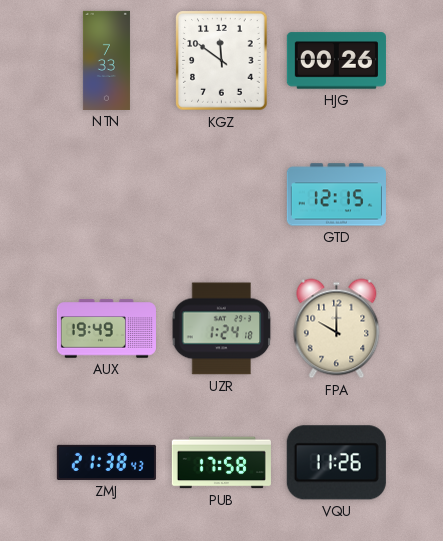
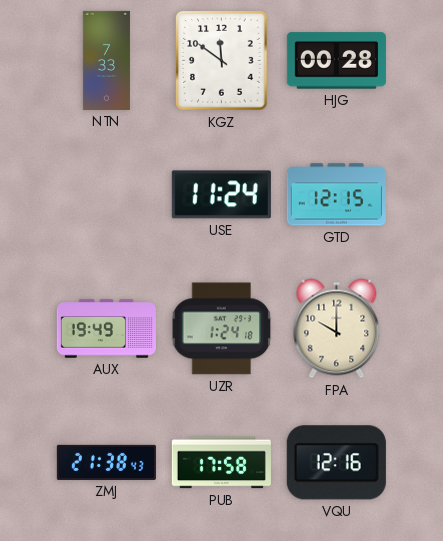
HJG: 00:26 -> 00:28 (336, 61)
USE: none -> 11:24 (221, 195)
VQU: 11:26 -> 12:16 (336, 463)
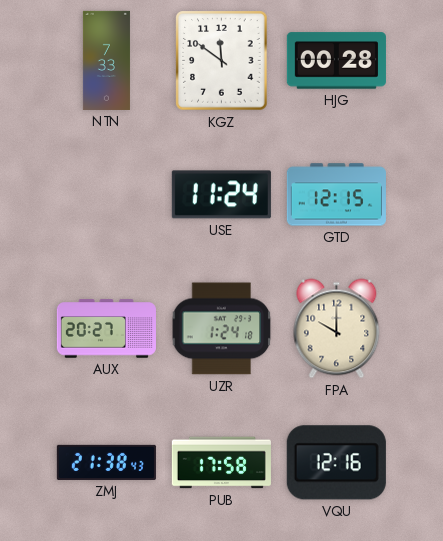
AUX: 19:49 -> 20:27 (106, 329)
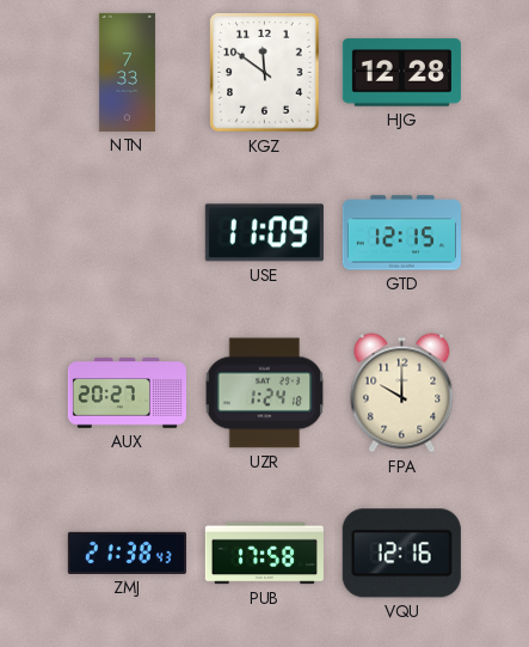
HJG: 00:28 -> 12:28 (401, 73)
USE: 11:24 -> 11:09 (264, 233)
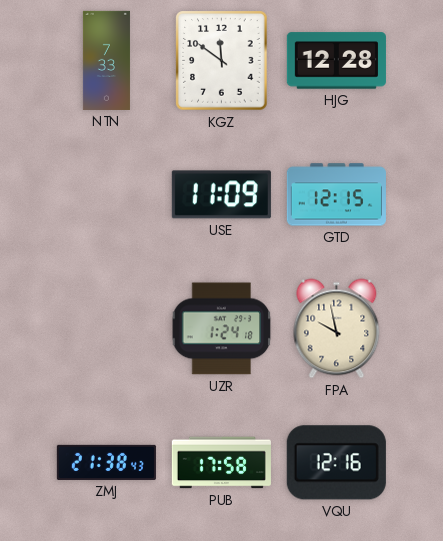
AUX: 20:27 -> none (127, 393)
FPA: 10:00 -> 9:58 (337, 329)
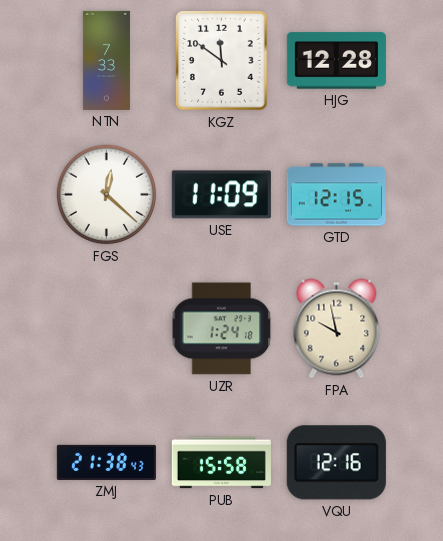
FGS: none -> 12:22 (107, 195)
PUB: 17:58 -> 15:58 (221, 463)
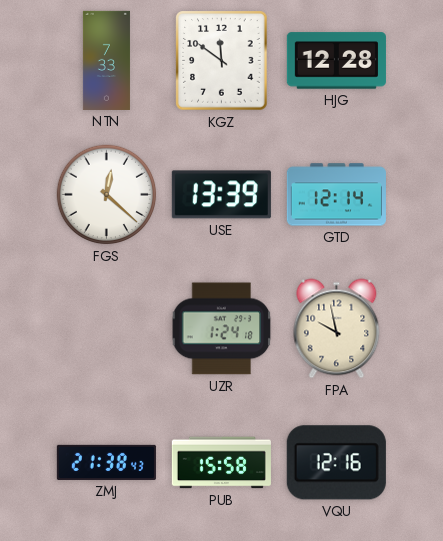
USE: 11:09 -> 13:39 (221, 195)
GTD: 12:15 -> 12:14 (336, 195)
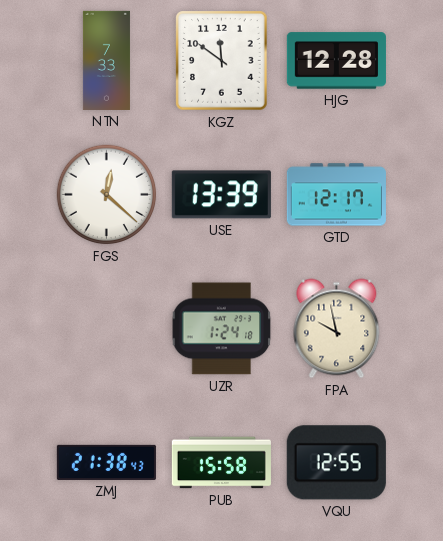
GTD: 12:14 -> 12:17 (336, 195)
VQU: 12:16 -> 12:55 (336, 463)
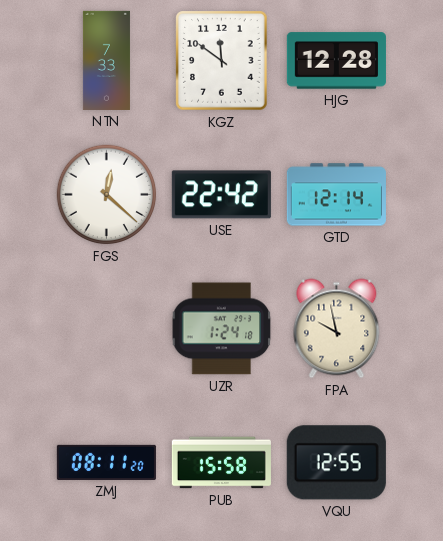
USE: 13:39 -> 22:42 (221, 195)
GTD: 12:17 -> 12:14 (336, 195)
ZMJ: 21:38 -> 08:11 (106, 462)
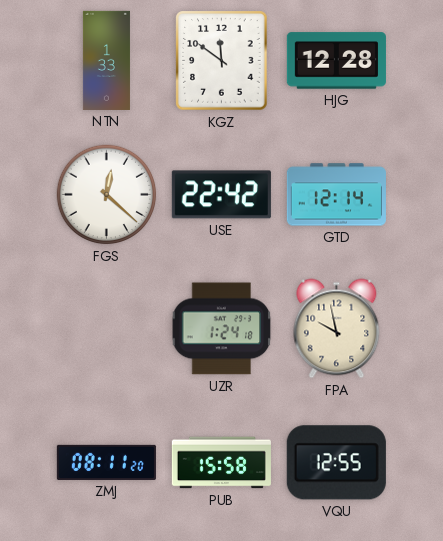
NTN: 7:33 -> 1:33 (106, 60)
